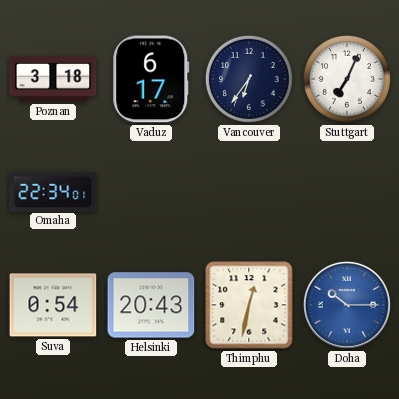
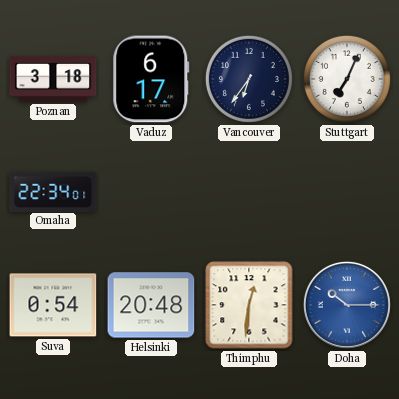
Helsinki: 20:43 -> 20:48 (151, 305)
Thimphu: 12:32 -> 12:31 (249, 305)
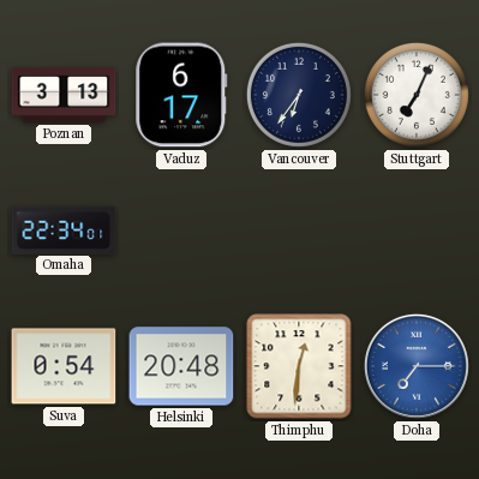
Poznan: 3:18 -> 3:13 (64, 95)
Doha: 10:15 -> 7:15 (417, 366)
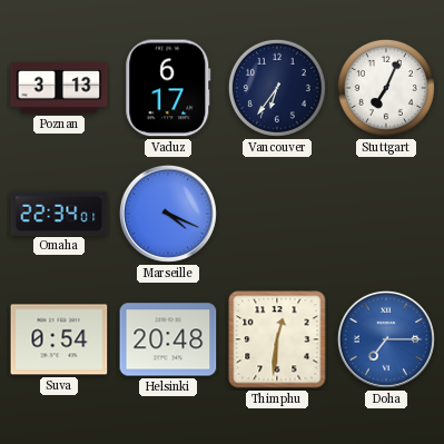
Marseille: none -> 4:19 (168, 214)
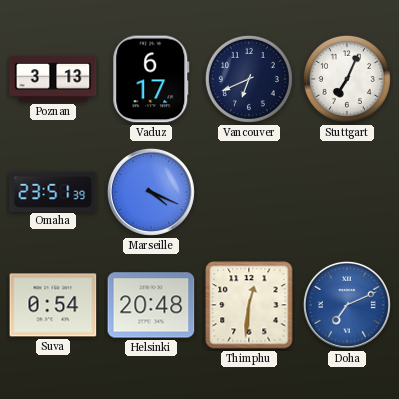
Vancouver: 6:36 -> 6:41 (249, 79)
Omaha: 22:34 -> 23:51 (53, 191)
Doha: 7:15 -> 7:11 (347, 305)
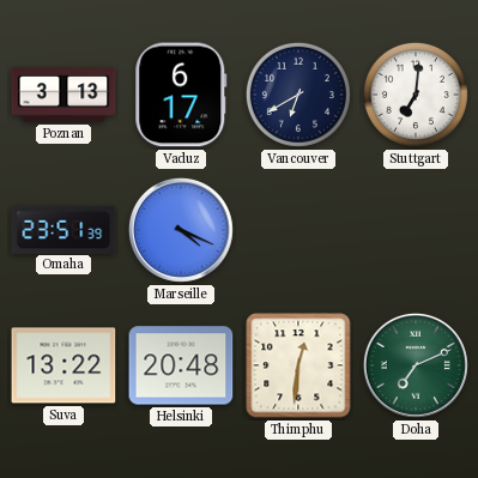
Vancouver: 6:41 -> 6:40 (298, 95)
Stuttgart: 7:04 -> 7:01 (416, 95)
Suva: 0:54 -> 13:22 (63, 365)
Doha dial: blue -> green (416, 365)
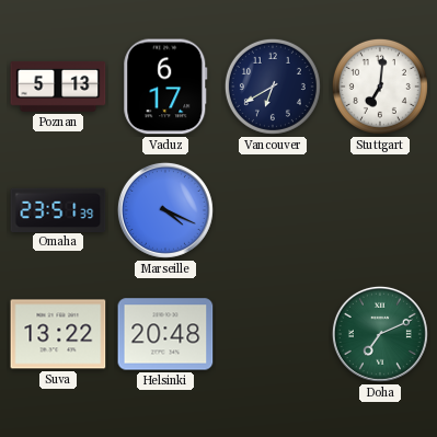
Poznan: 3:13 -> 5:13 (58, 87)
Thimphu: 12:31 -> none (298, 365)
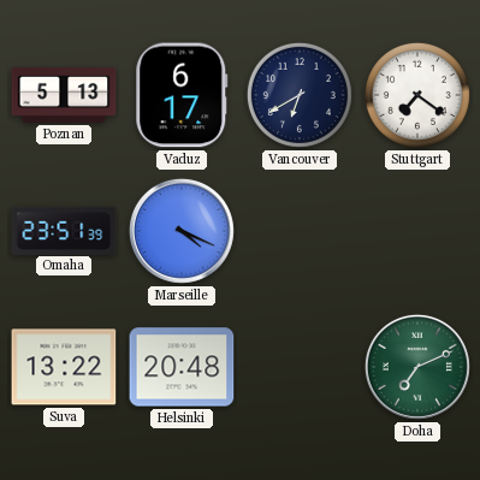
Stuttgart: 7:01 -> 7:21 (417, 95)
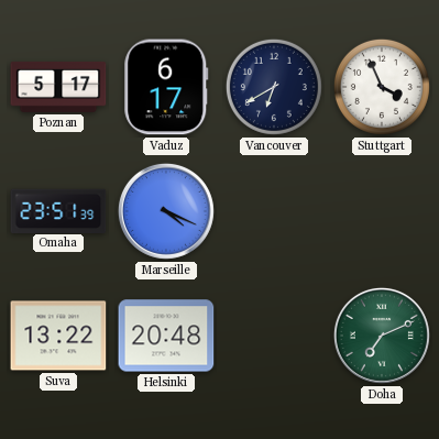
Poznan: 5:13 -> 5:17 (58, 87)
Stuttgart: 7:21 -> 3:56 (382, 87)
